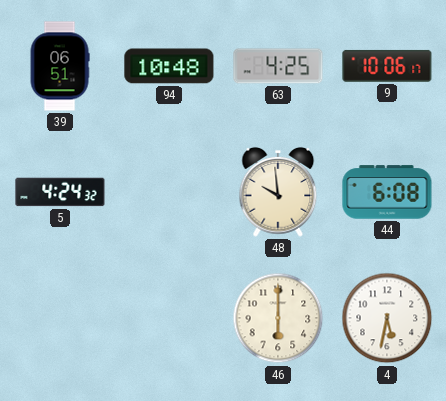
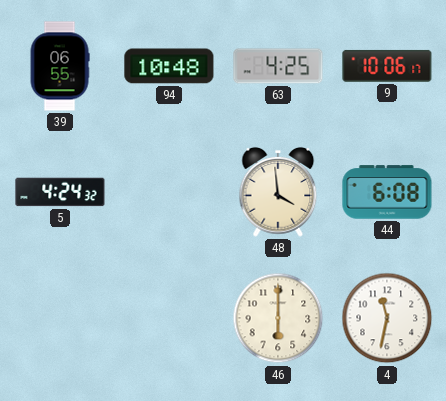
39: 06:51 -> 06:55 (60, 66)
48: 9:59 -> 3:59 (278, 192)
4: 5:32 -> 11:32 (387, 318)
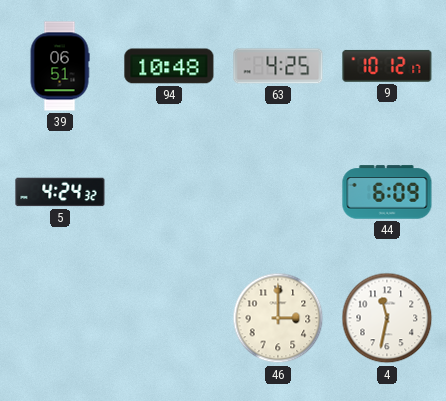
39: 06:55 -> 06:51 (60, 66)
9: 10:06 -> 10:12 (387, 66)
48: 3:59 -> none (278, 192)
44: 6:08 -> 6:09 (387, 192)
46: 6:00 -> 3:00 (278, 318)
